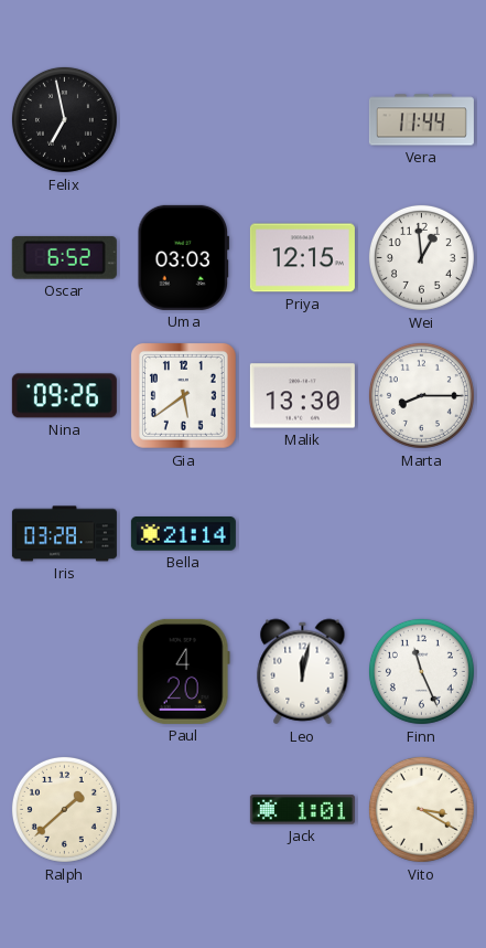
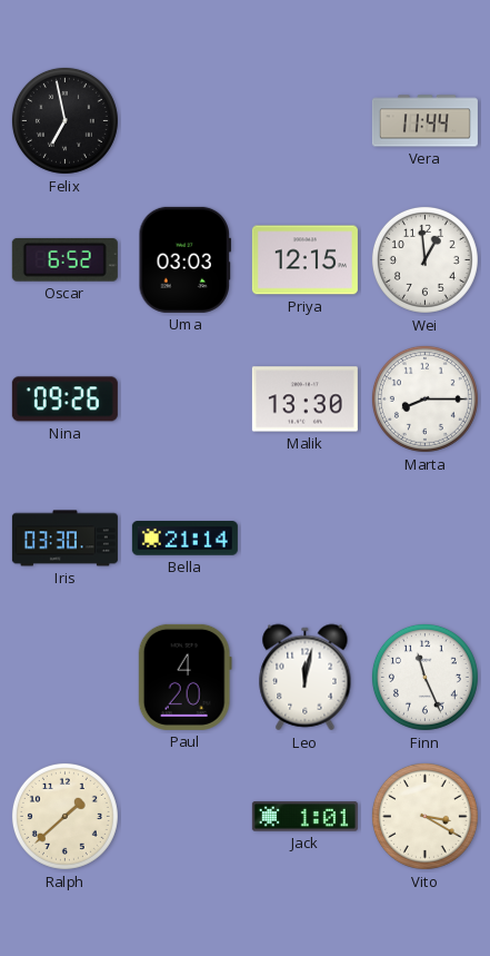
Gia: 5:39 -> none (184, 396)
Iris: 03:28 -> 03:30 (64, 539)
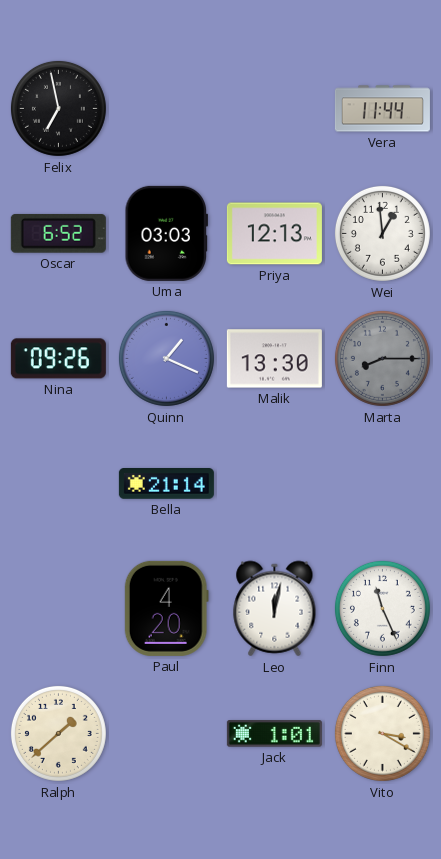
Priya: 12:15 -> 12:13 (274, 234)
Quinn: none -> 1:19 (166, 358)
Marta dial: white -> grey (382, 358)
Iris: 03:30 -> none (64, 539)
